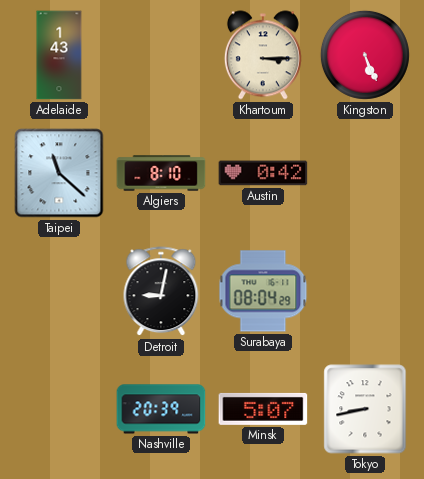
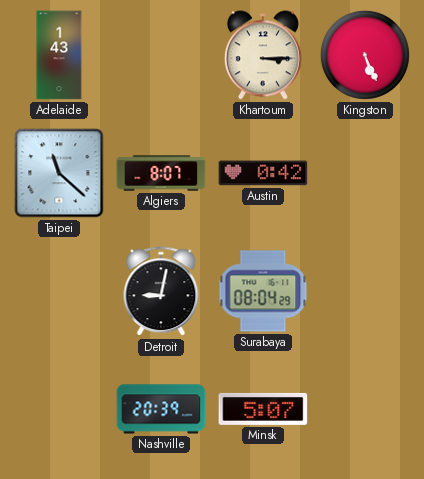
Algiers: 8:10 -> 8:07 (161, 173)
Tokyo: 8:43 -> none (365, 409)
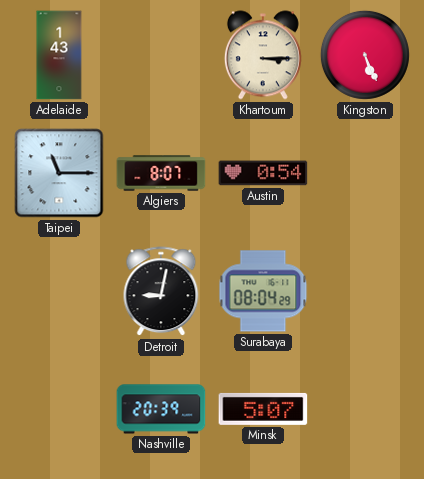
Taipei: 11:22 -> 11:15 (59, 173)
Austin: 0:42 -> 0:54 (263, 173)
